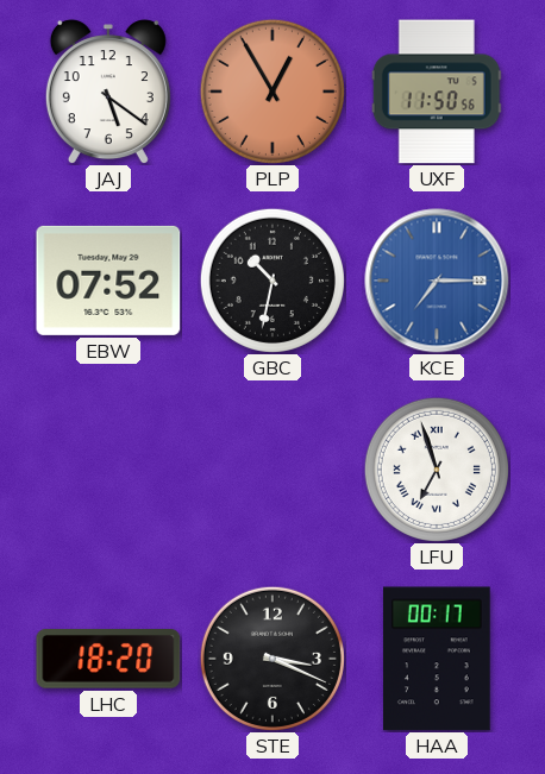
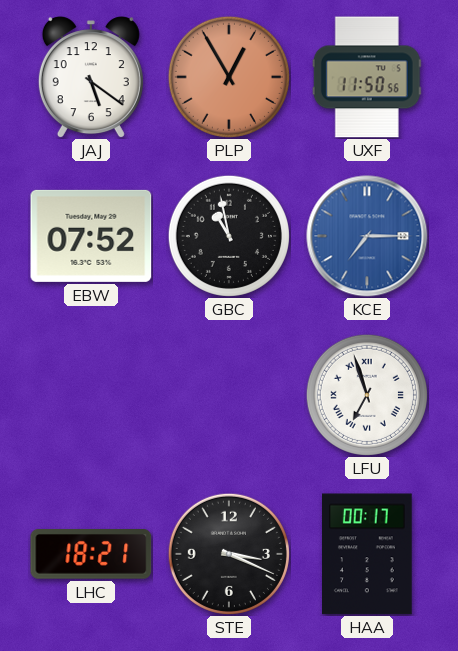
GBC: 10:32 -> 10:58 (229, 236)
LHC: 18:20 -> 18:21 (91, 555)
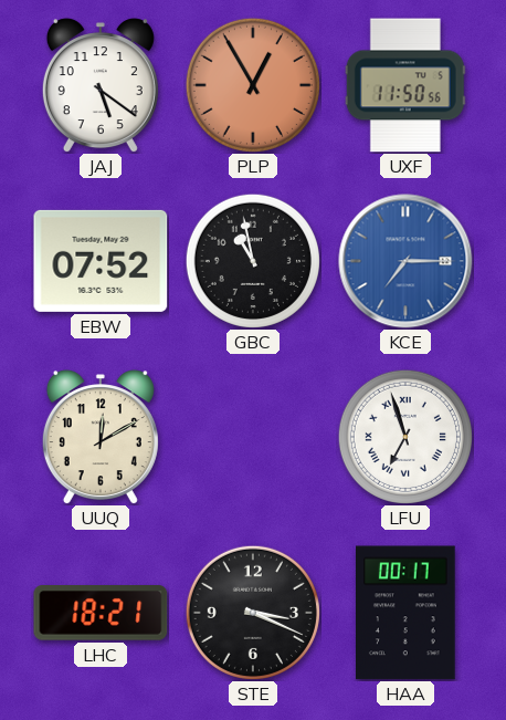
UUQ: none -> 12:10 (101, 437)
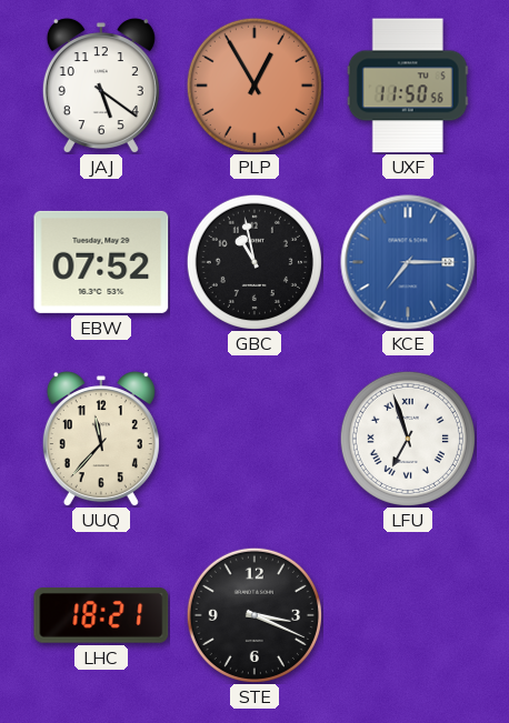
UUQ: 12:10 -> 11:37 (101, 439)
HAA: 00:17 -> none (407, 613)
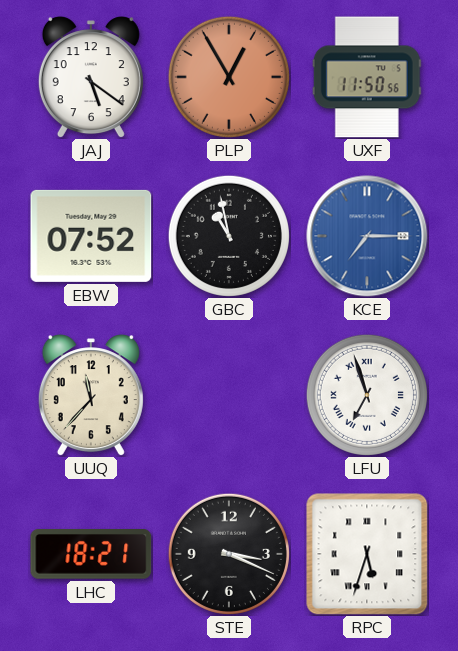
RPC: none -> 5:33 (367, 554)
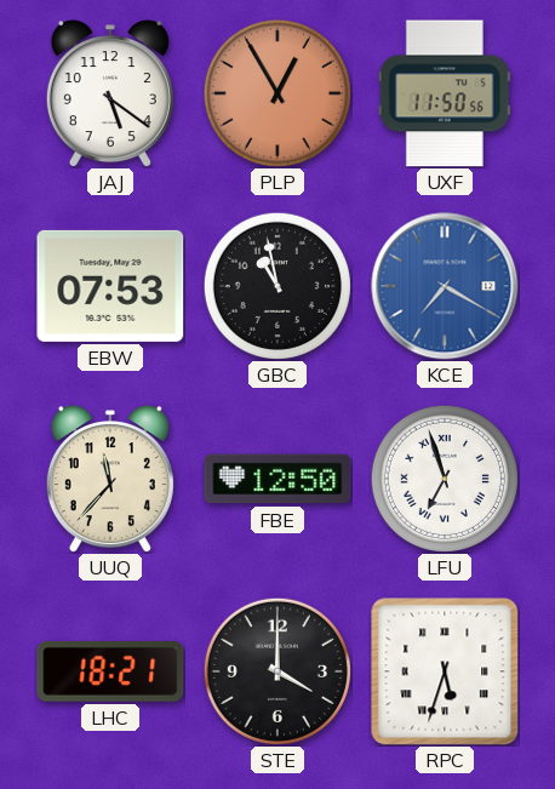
EBW: 07:52 -> 07:53 (110, 286)
KCE: 7:15 -> 7:20 (445, 286)
FBE: none -> 12:50 (277, 479)
STE: 3:19 -> 4:00 (277, 671)
